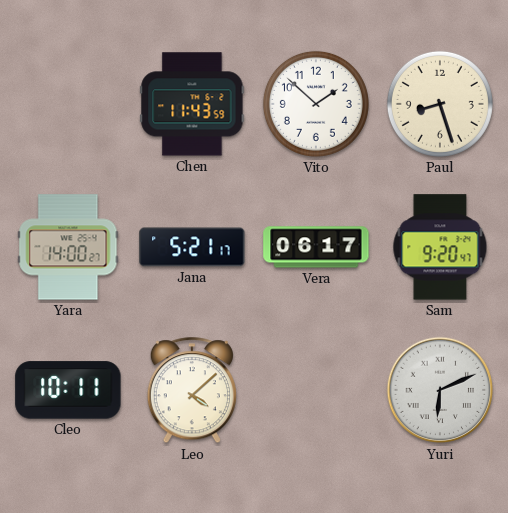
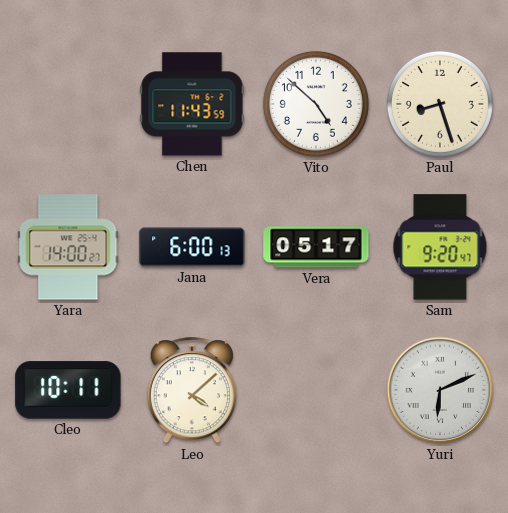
Vito: 1:52 -> 4:52 (316, 104)
Jana: 5:21 -> 6:00 (192, 247)
Vera: 06:17 -> 05:17 (316, 247)
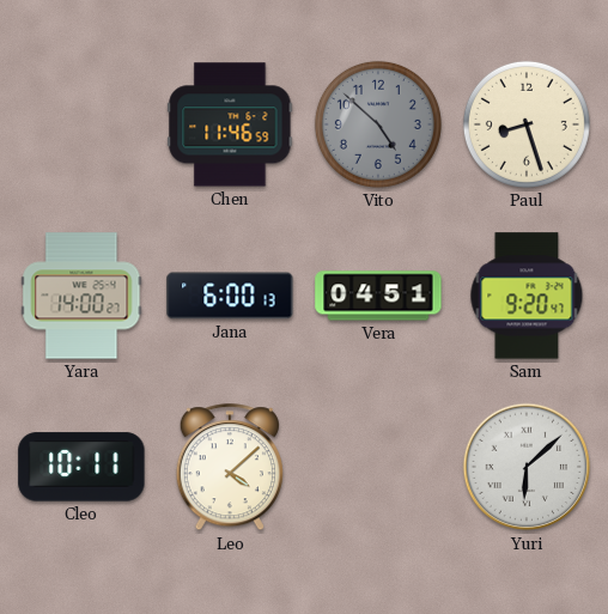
Chen: 11:43 -> 11:46 (230, 124)
Vito dial: white -> grey (378, 124)
Vera: 05:17 -> 04:51 (378, 296)
Yuri: 6:11 -> 6:08 (527, 467)
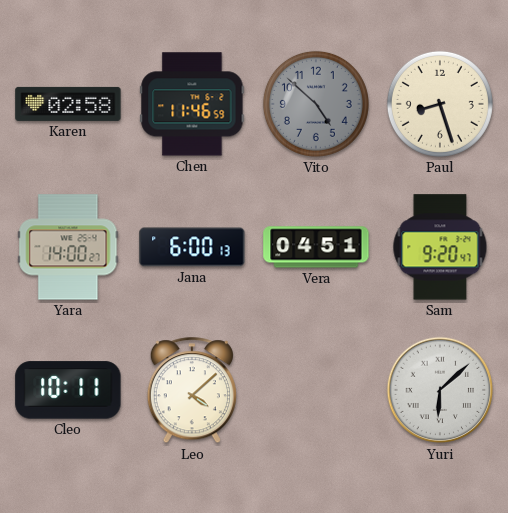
Karen: none -> 02:58 (68, 104)
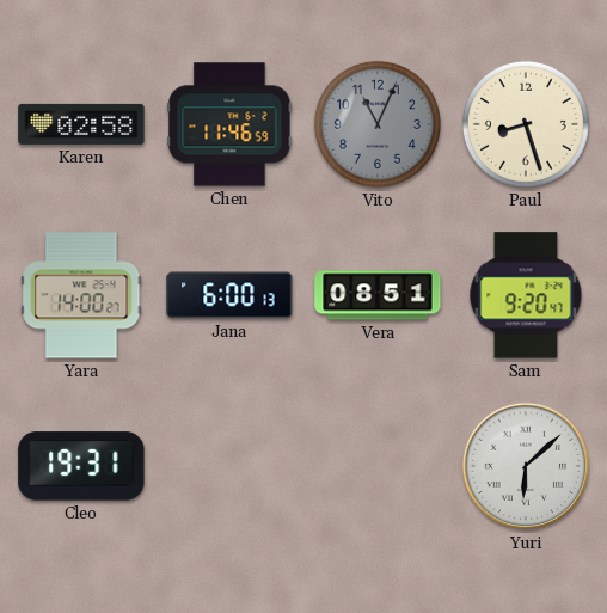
Vito: 4:52 -> 11:04 (378, 124)
Vera: 04:51 -> 08:51 (378, 295)
Cleo: 10:11 -> 19:31 (81, 466)
Leo: 4:08 -> none (192, 391)
